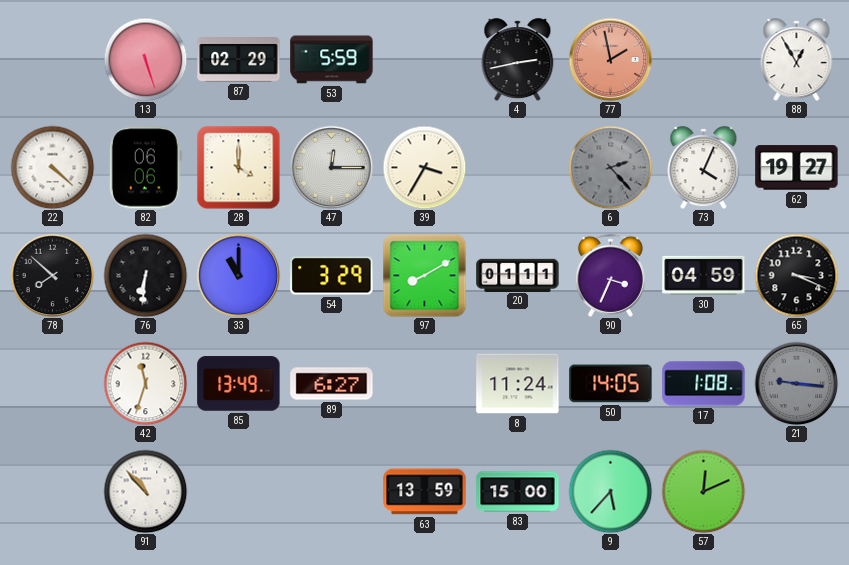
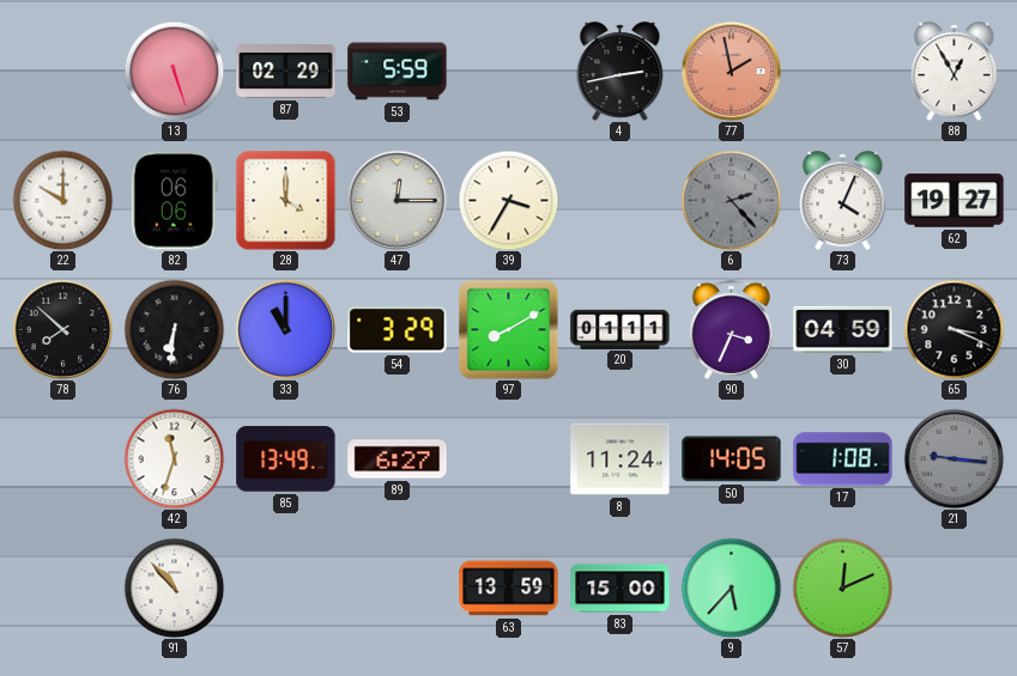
22: 4:22 -> 10:00 (62, 200)
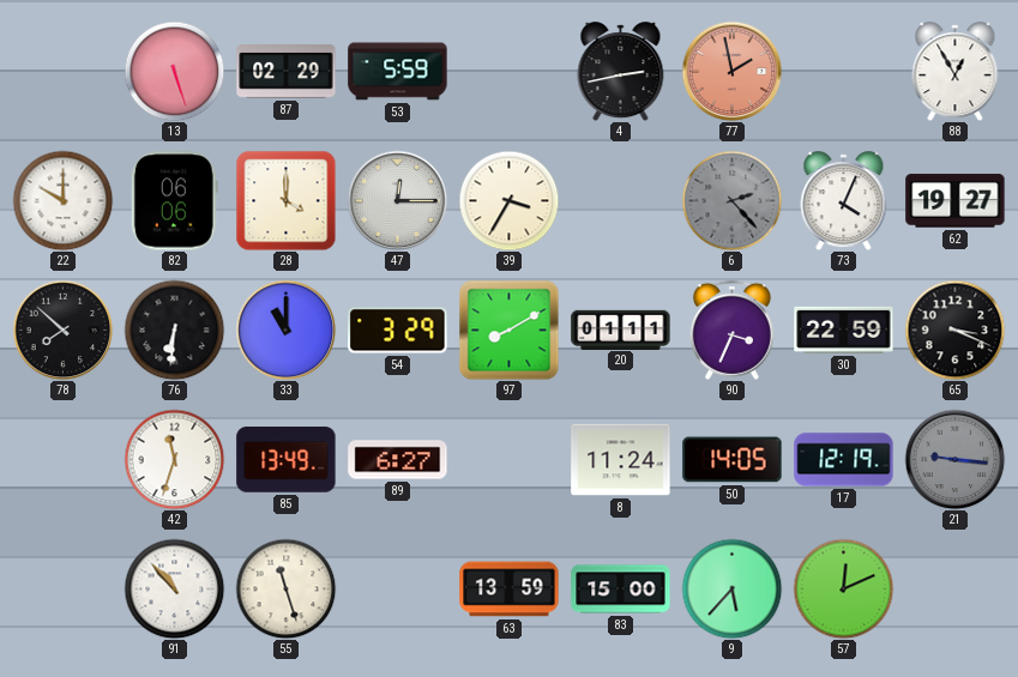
30: 04:59 -> 22:59 (844, 330)
17: 1:08 -> 12:19 (844, 460)
55: none -> 11:27 (285, 588)
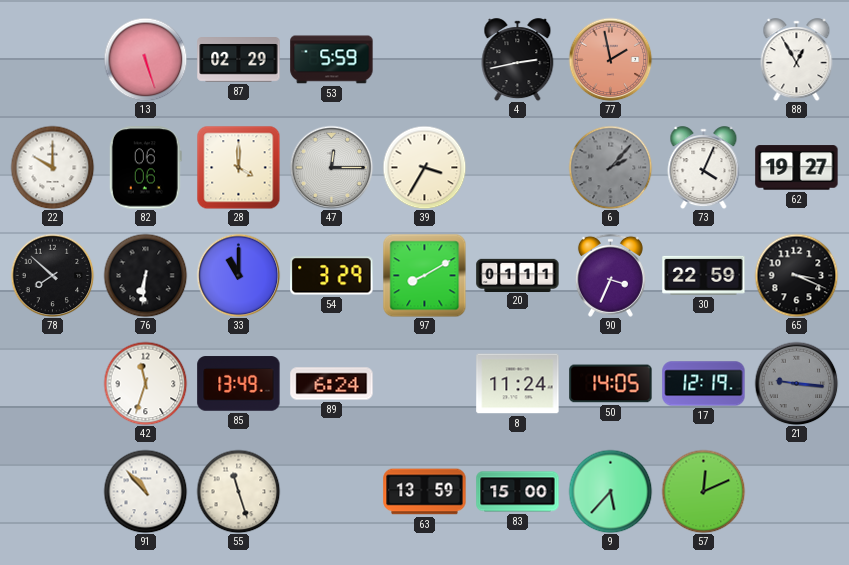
6: 2:23 -> 2:07 (610, 167)
89: 6:27 -> 6:24 (332, 384)
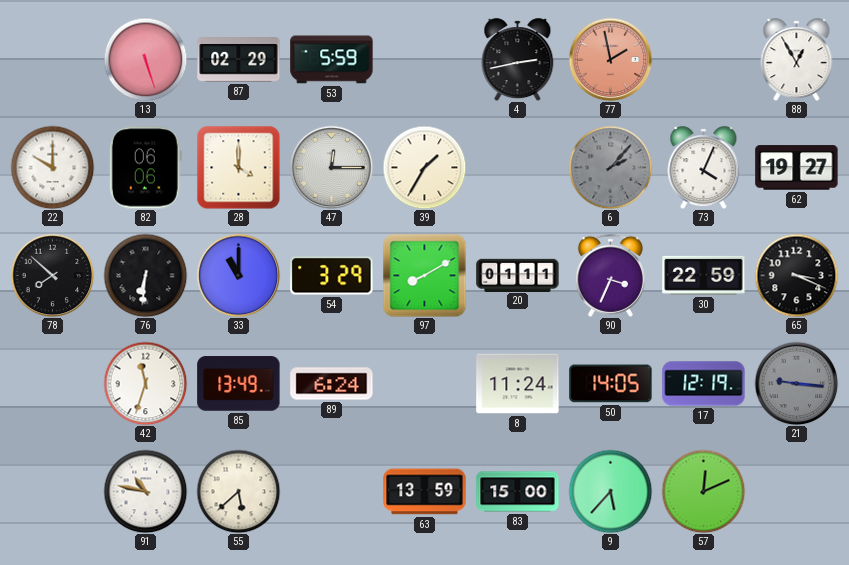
39: 3:35 -> 1:35 (424, 167)
91: 10:53 -> 10:47 (145, 491)
55: 11:27 -> 5:38 (238, 491)
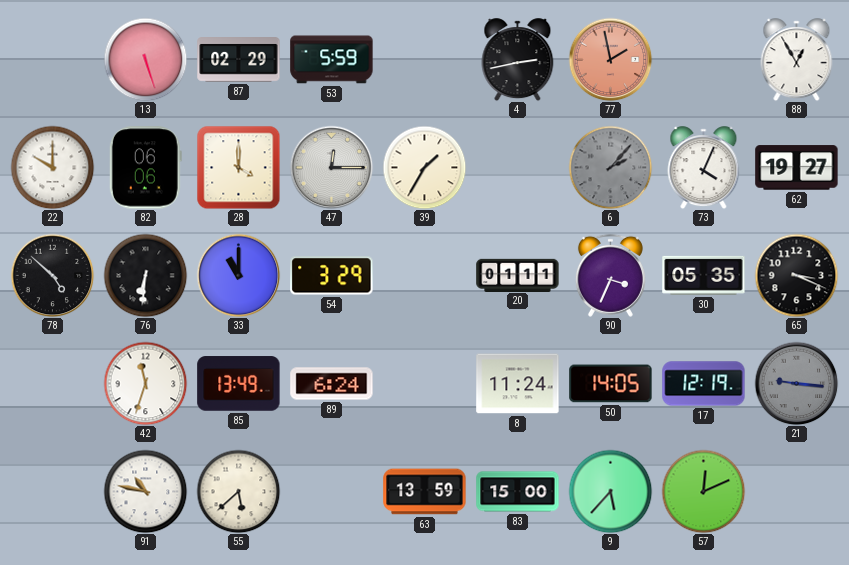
78: 7:52 -> 4:52 (52, 275)
97: 8:10 -> none (424, 275)
30: 22:59 -> 05:35 (704, 275)
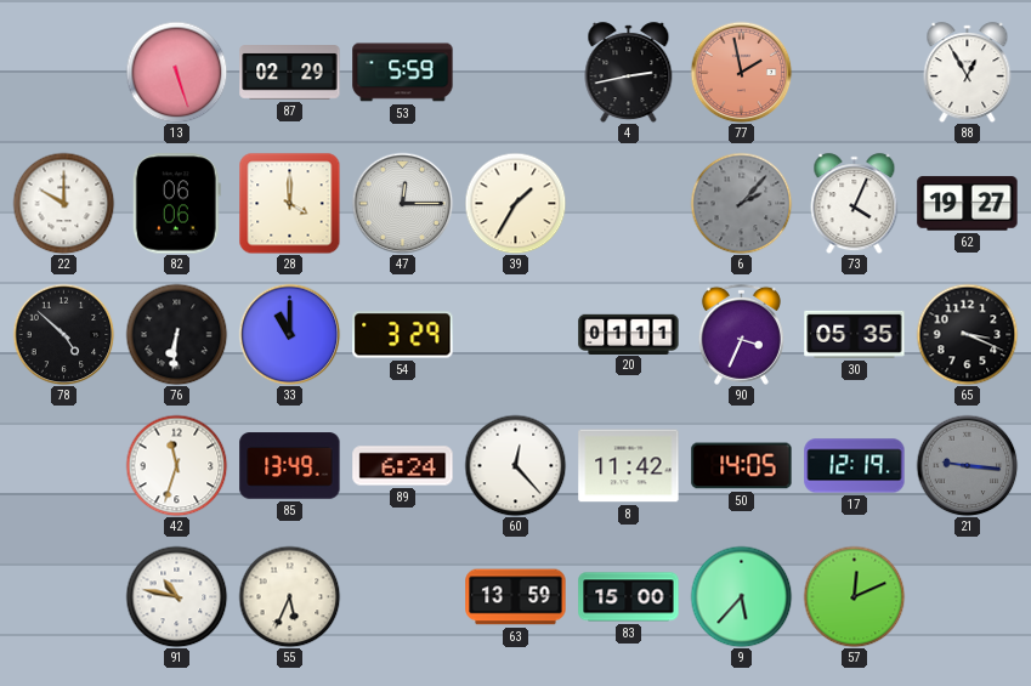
60: none -> 12:23 (515, 465)
8: 11:24 -> 11:42 (629, 466)
55: 5:38 -> 5:34 (289, 596)
